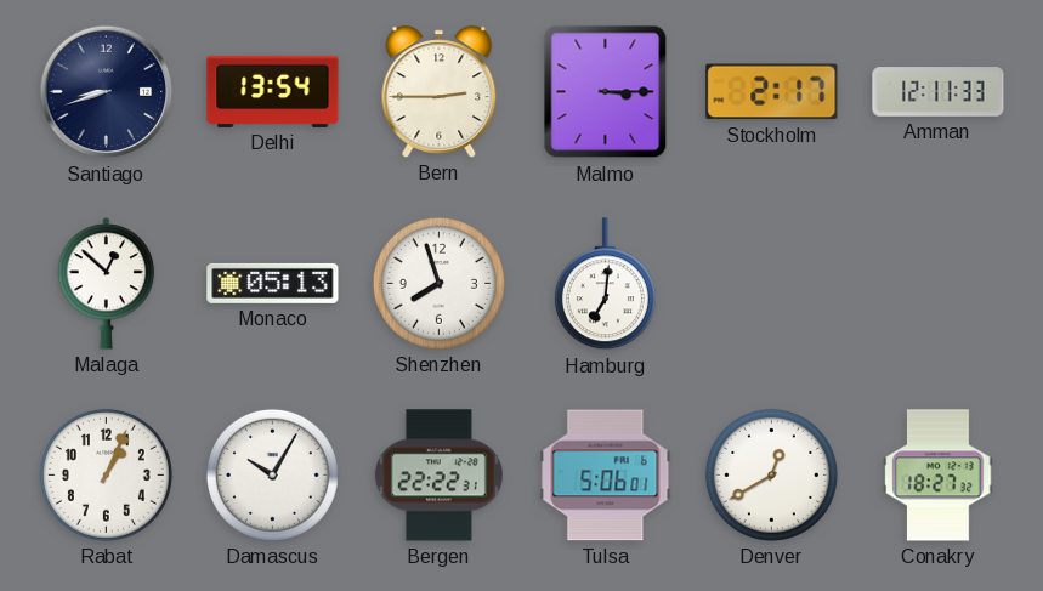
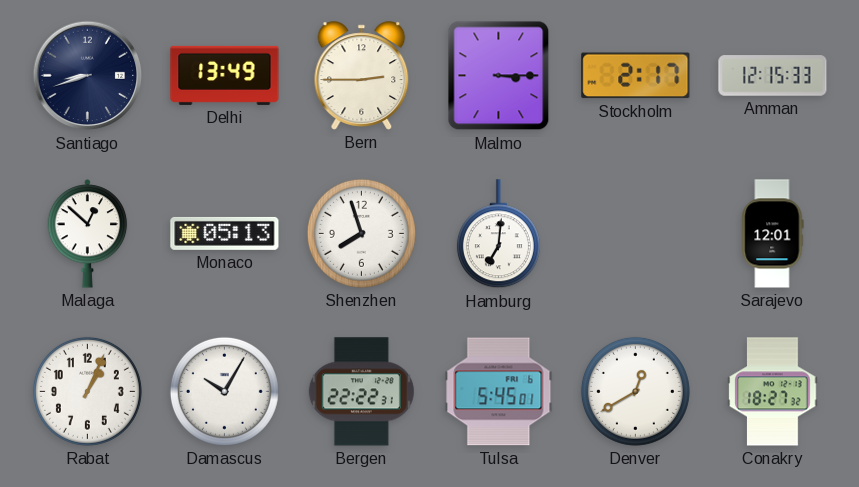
Delhi: 13:54 -> 13:49 (225, 75)
Amman: 12:11 -> 12:15 (773, 76)
Sarajevo: none -> 12:01 (773, 234)
Tulsa: 5:06 -> 5:45 (499, 392)
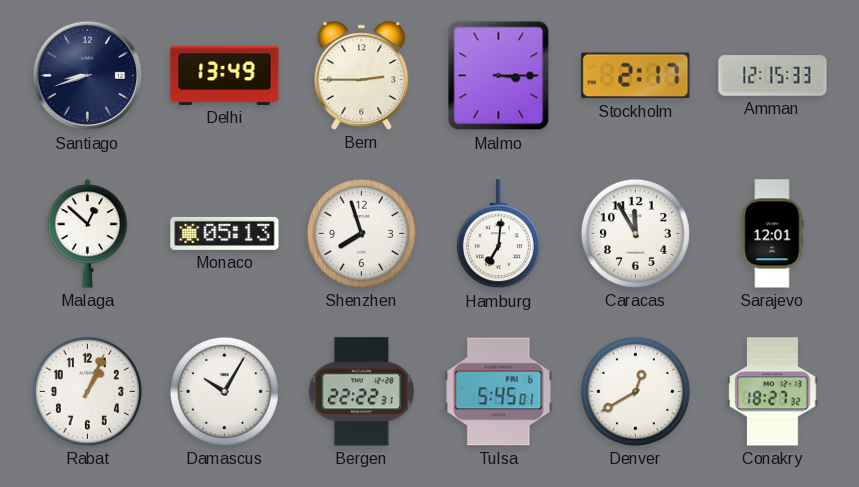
Caracas: none -> 11:55 (635, 233)
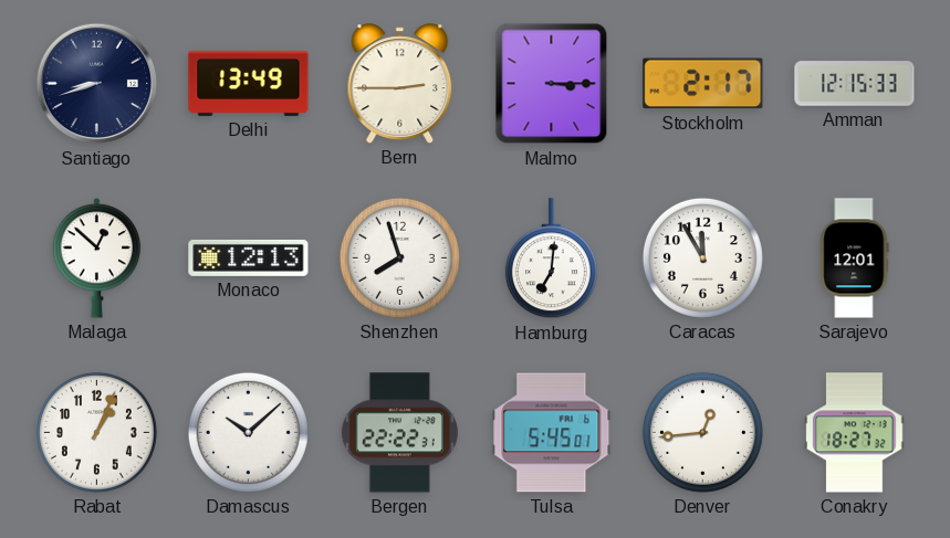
Monaco: 05:13 -> 12:13 (249, 257)
Damascus: 10:05 -> 10:08 (248, 432)
Denver: 12:40 -> 12:44 (702, 432)
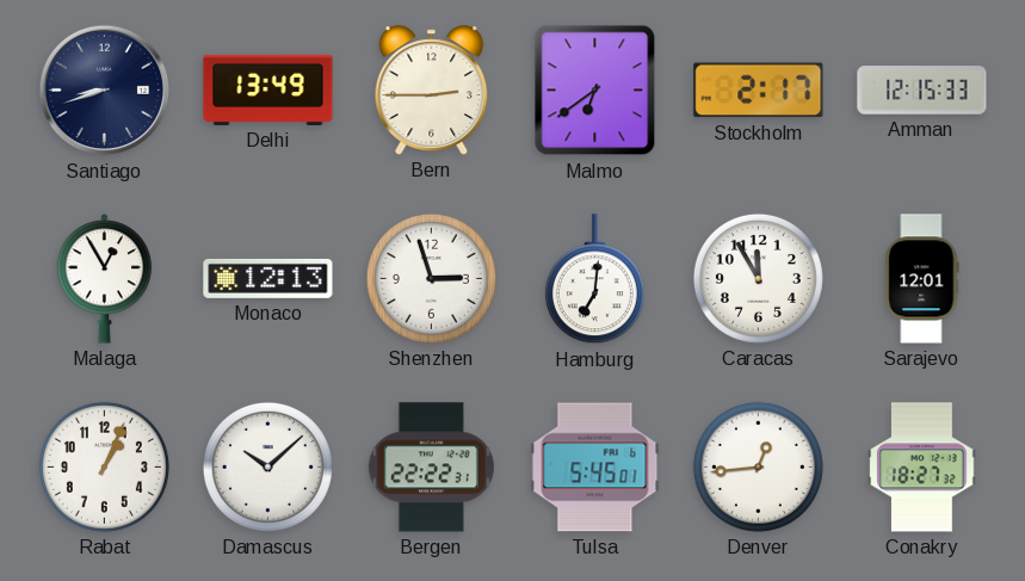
Malmo: 3:15 -> 6:39 (595, 91)
Malaga: 12:52 -> 12:55 (105, 279)
Shenzhen: 7:57 -> 2:57 (431, 278)
